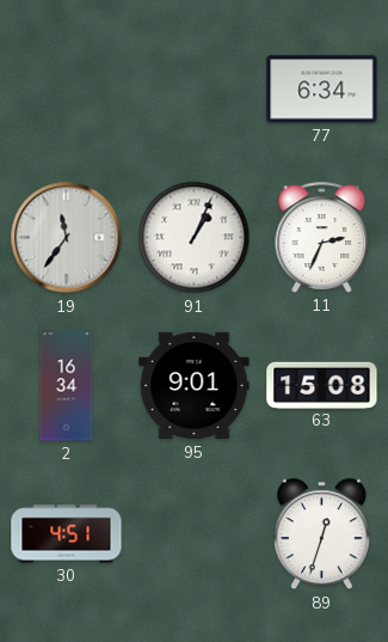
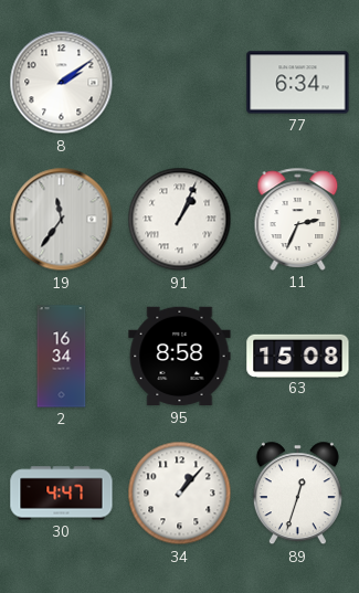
8: none -> 2:09 (62, 83)
95: 9:01 -> 8:58 (180, 357)
30: 4:51 -> 4:47 (62, 494)
34: none -> 1:07 (180, 494)
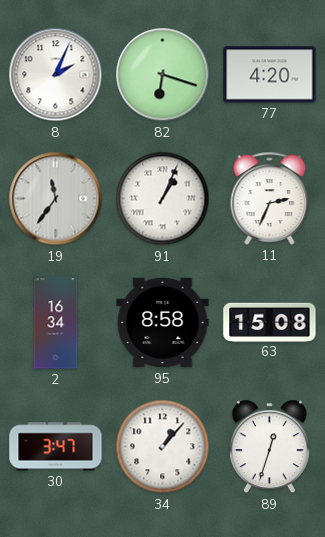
8: 2:09 -> 2:04 (56, 75)
82: none -> 6:18 (163, 75)
77: 6:34 -> 4:20 (270, 75)
30: 4:47 -> 3:47 (56, 447)
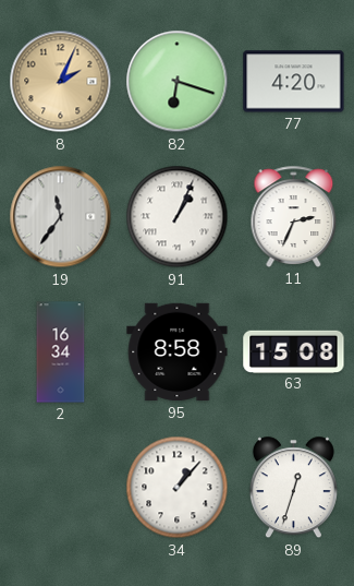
8 dial: white -> champagne (61, 82)
30: 3:47 -> none (56, 447)
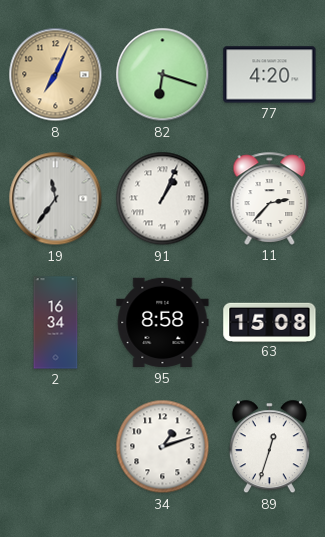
8: 2:04 -> 7:04 (56, 75)
11: 2:34 -> 2:37 (270, 198)
34: 1:07 -> 1:12 (163, 447)
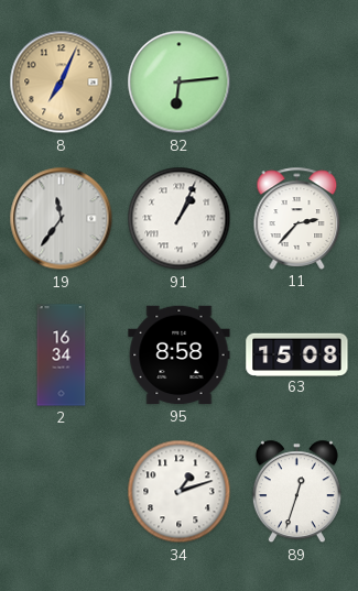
82: 6:18 -> 6:14 (180, 83)
77: 4:20 -> none (270, 75)
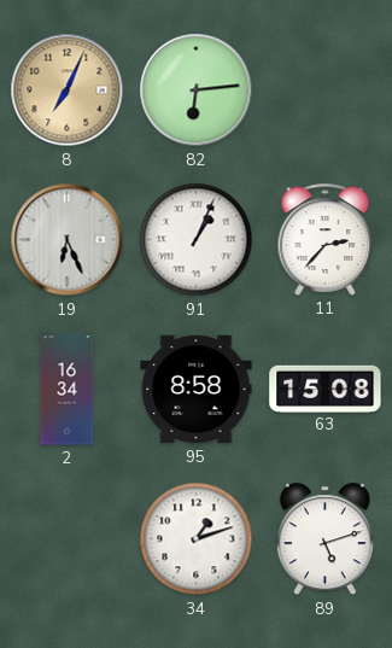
19: 11:36 -> 6:26 (68, 240)
89: 12:33 -> 5:12 (324, 539)
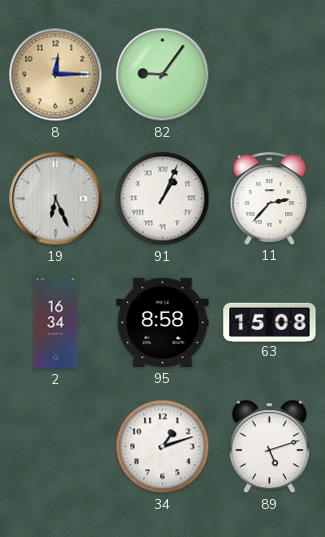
8: 7:04 -> 12:15 (56, 75)
82: 6:14 -> 9:06 (163, 75)
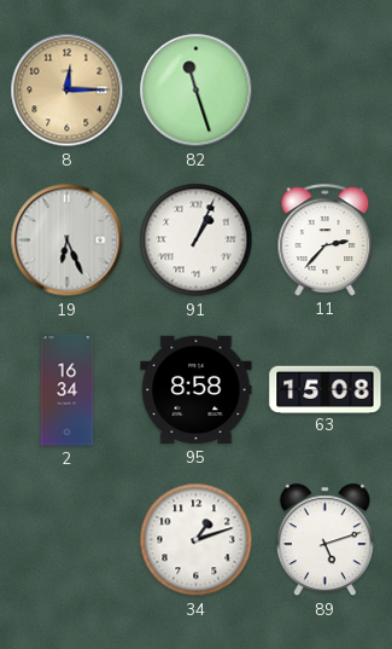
82: 9:06 -> 11:27 (197, 91)
